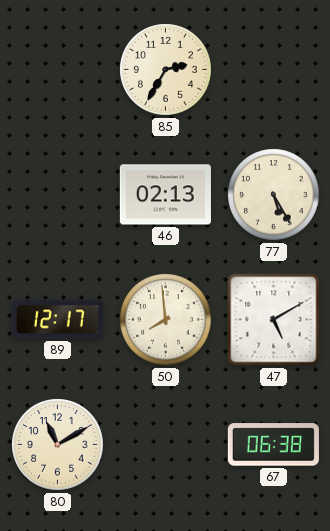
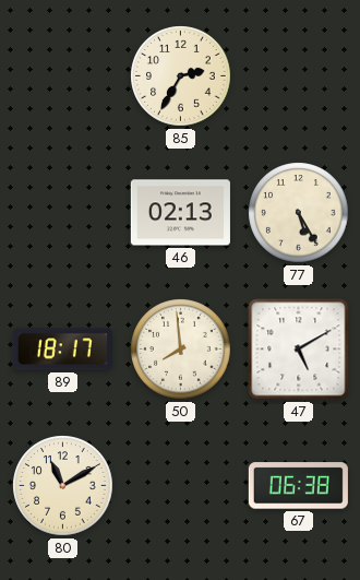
89: 12:17 -> 18:17 (62, 350)
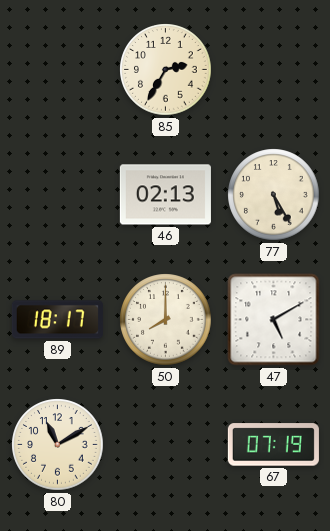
50: 7:59 -> 8:00 (166, 320)
67: 06:38 -> 07:19 (273, 445)
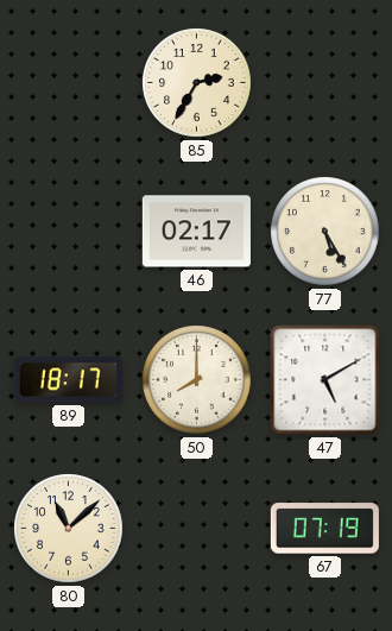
46: 02:13 -> 02:17 (196, 232)
80: 11:10 -> 11:08 (69, 529)
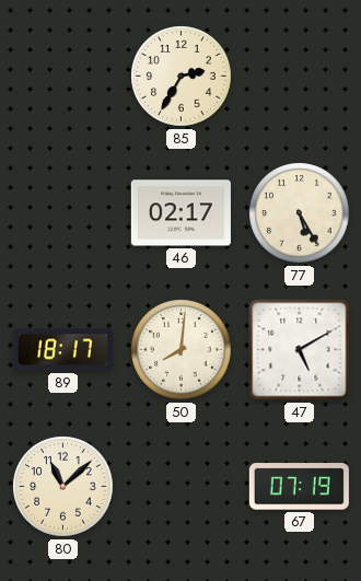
50: 8:00 -> 8:01 (182, 350)
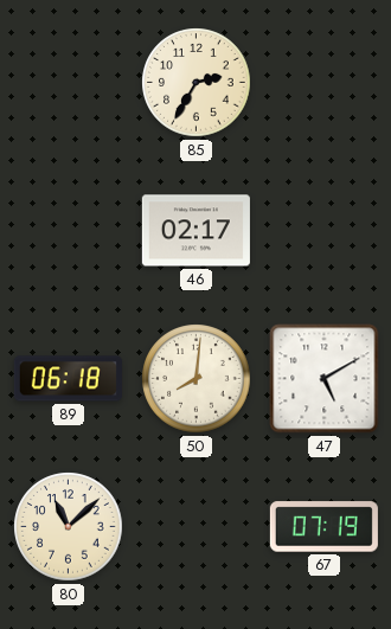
77: 5:25 -> none (300, 213)
89: 18:17 -> 06:18 (68, 379)
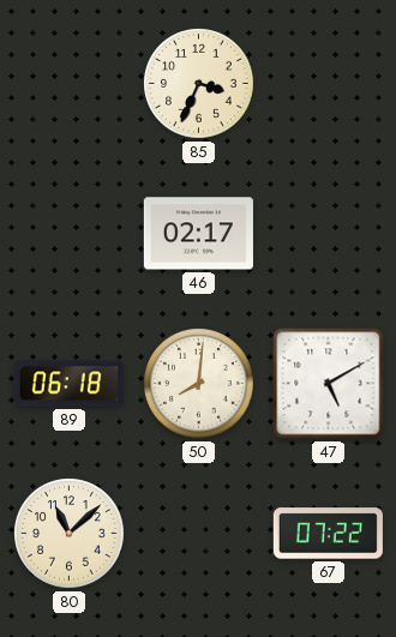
85: 2:35 -> 3:34 (199, 84)
67: 07:19 -> 07:22 (328, 534)
